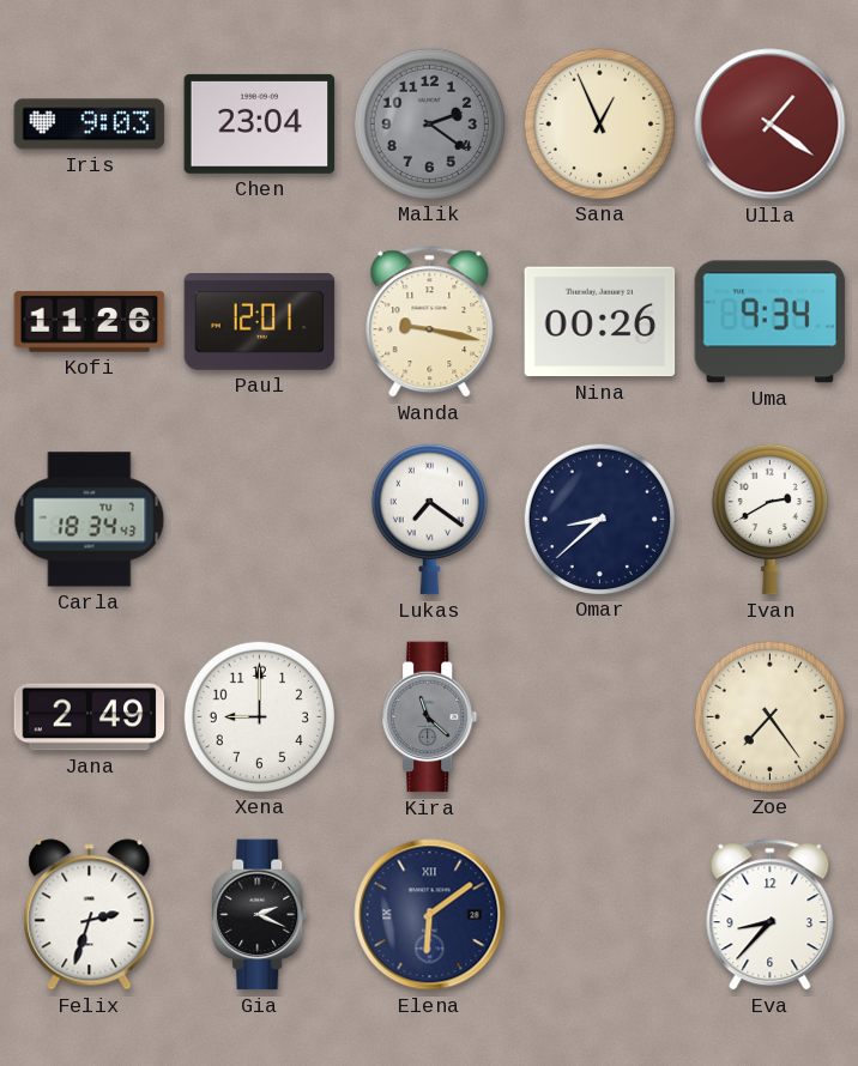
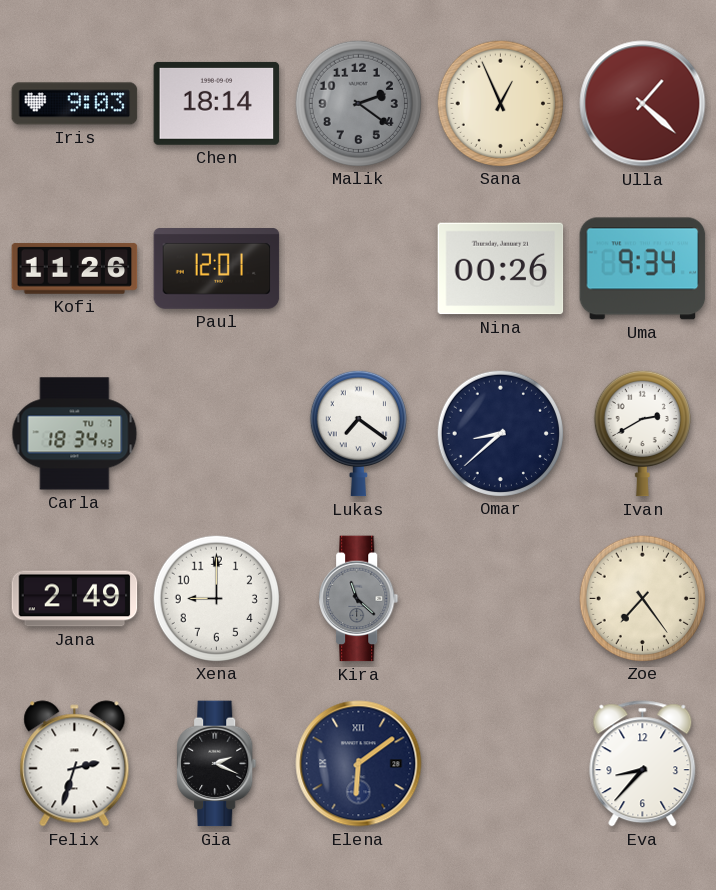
Chen: 23:04 -> 18:14 (217, 103)
Ulla: 1:21 -> 1:22 (643, 104)
Wanda: 9:17 -> none (430, 322)
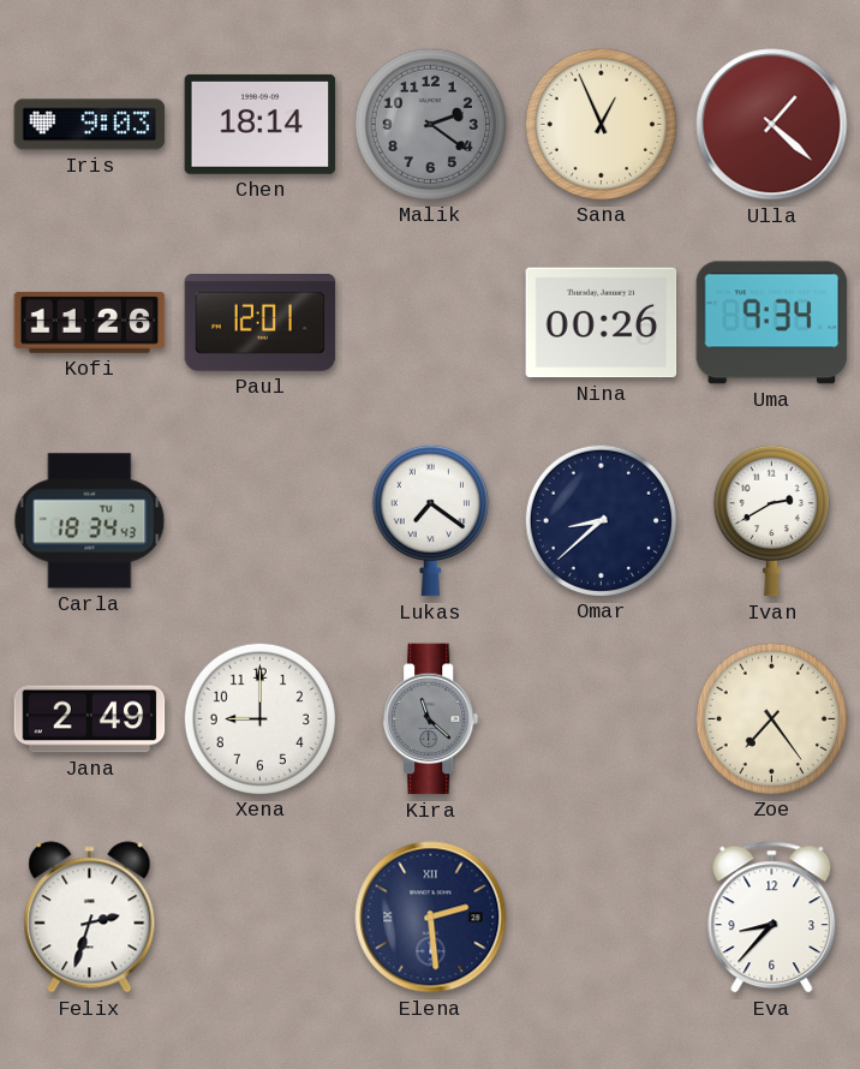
Gia: 2:19 -> none (217, 764)
Elena: 6:09 -> 2:29 (431, 918)
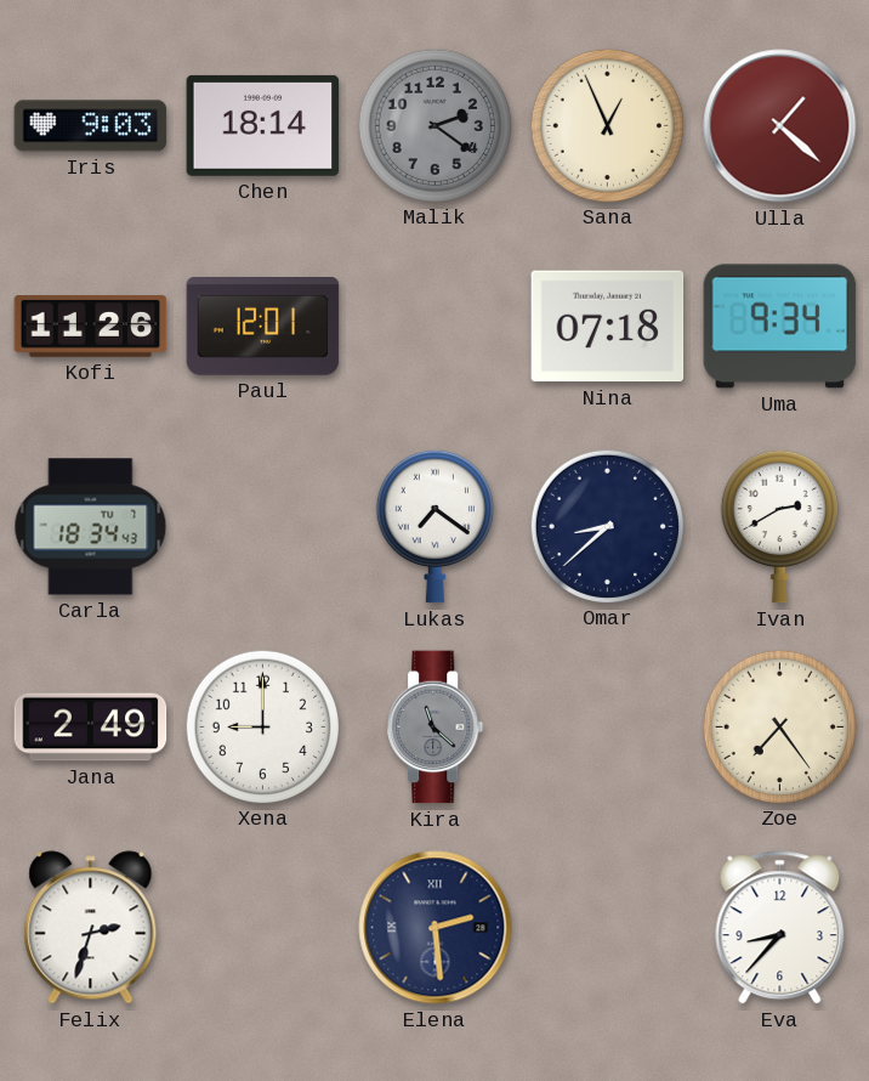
Nina: 00:26 -> 07:18 (608, 327)
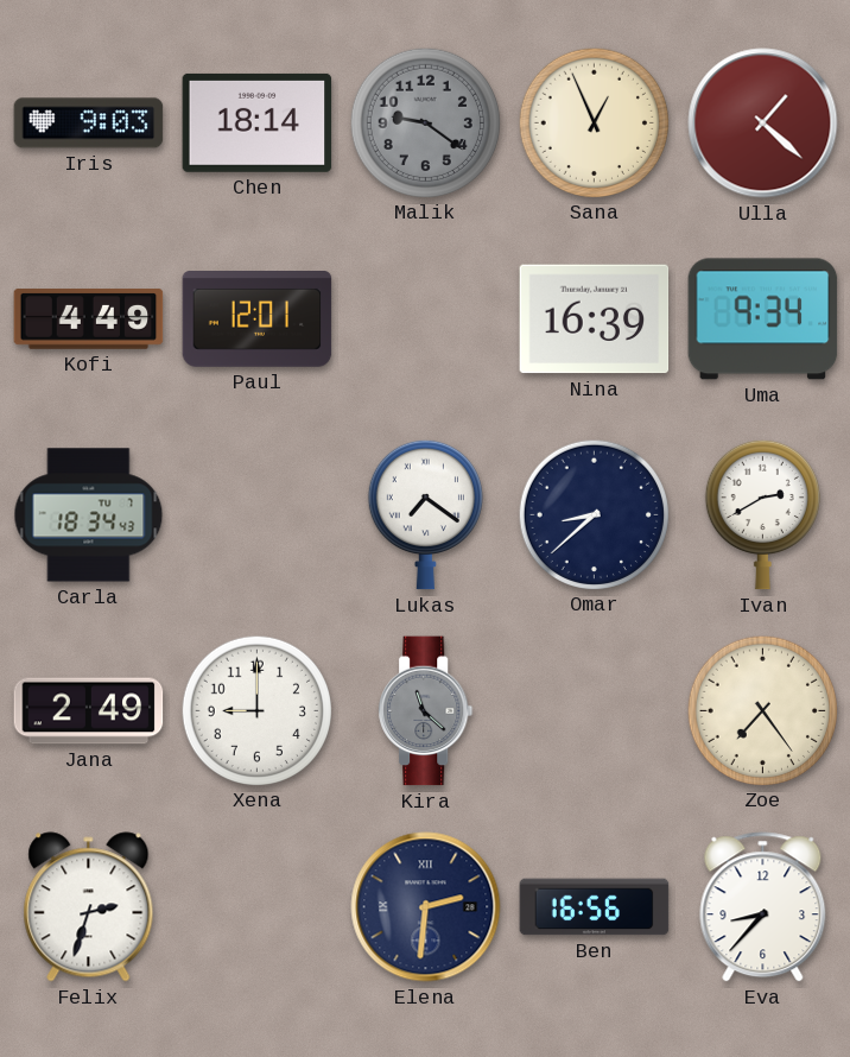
Malik: 2:21 -> 9:21 (425, 122)
Kofi: 11:26 -> 4:49 (89, 319)
Nina: 07:18 -> 16:39 (595, 319)
Elena: 2:29 -> 2:31 (426, 907)
Ben: none -> 16:56 (595, 907)
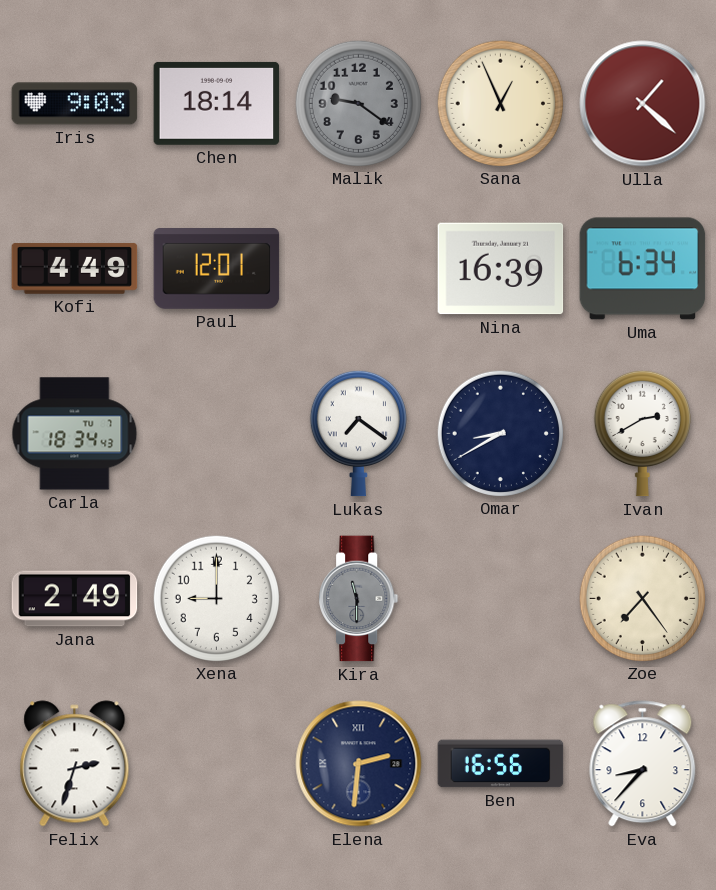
Uma: 9:34 -> 6:34 (643, 269)
Omar: 8:38 -> 8:40 (500, 433)
Kira: 11:22 -> 11:30 (359, 599)
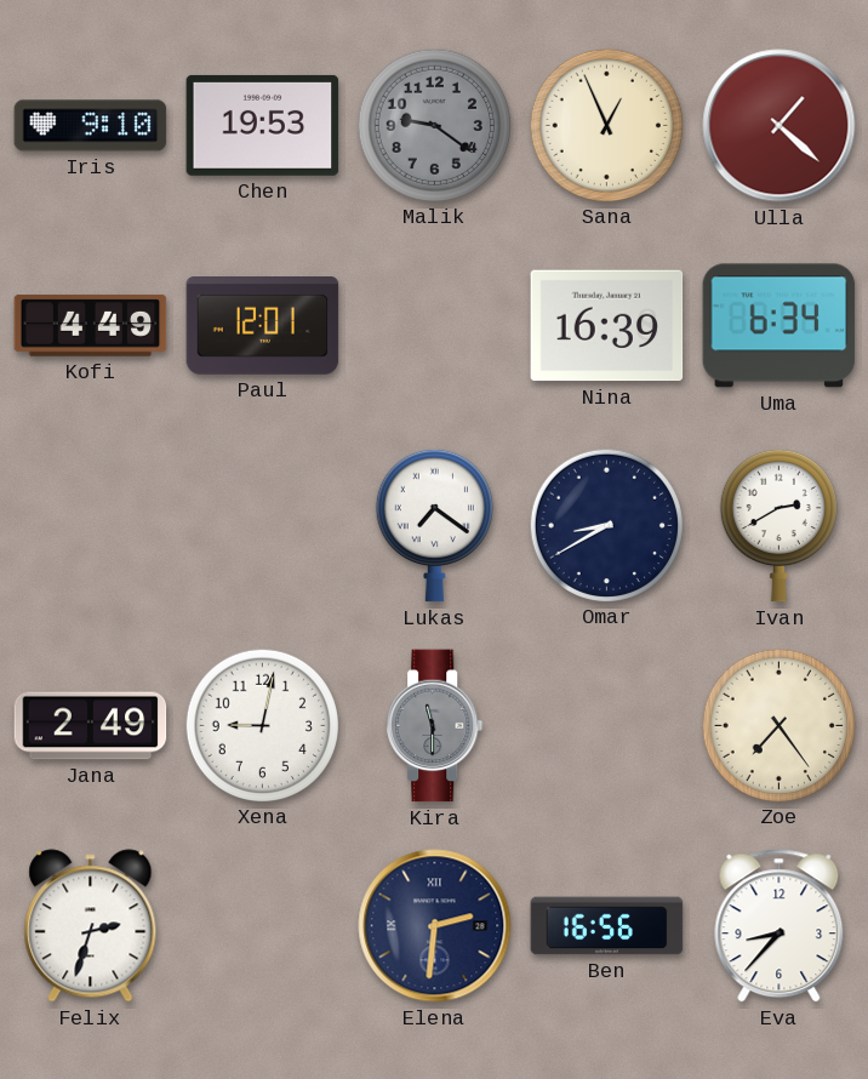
Iris: 9:03 -> 9:10 (91, 126)
Chen: 18:14 -> 19:53 (263, 125)
Carla: 18:34 -> none (75, 434)
Xena: 9:00 -> 9:02 (262, 725)
